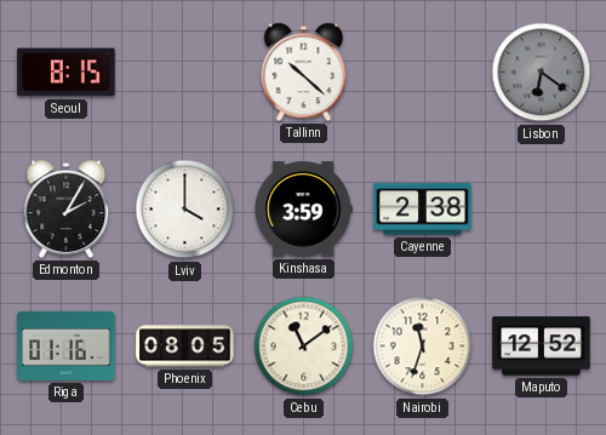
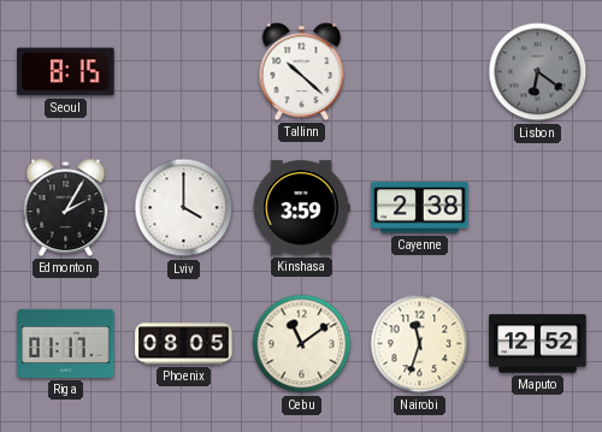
Riga: 01:16 -> 01:17 (66, 343)
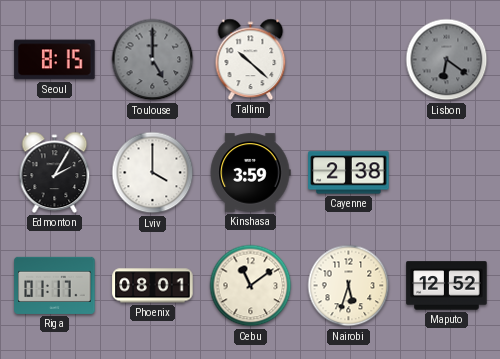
Toulouse: none -> 5:00 (153, 60)
Phoenix: 08:05 -> 08:01 (153, 286)
Nairobi: 11:33 -> 5:33 (349, 286)
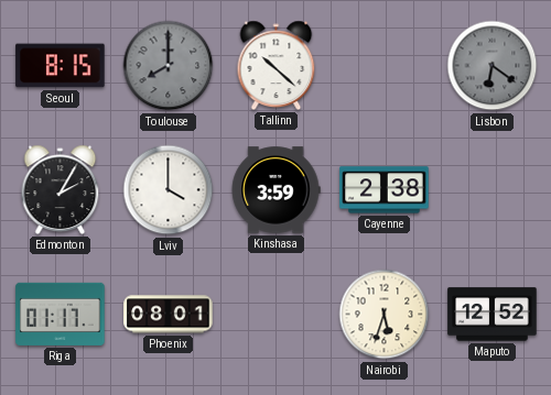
Toulouse: 5:00 -> 8:00 (169, 66)
Cebu: 11:09 -> none (251, 286)
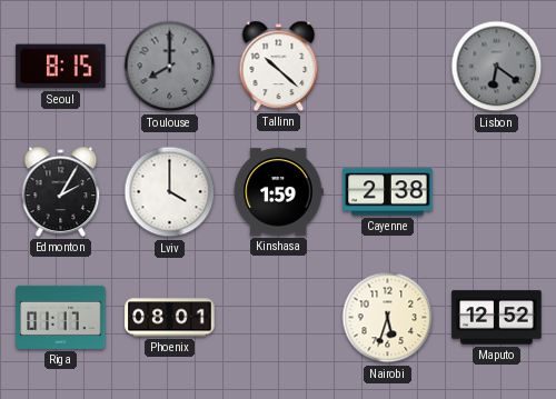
Kinshasa: 3:59 -> 1:59 (278, 192)
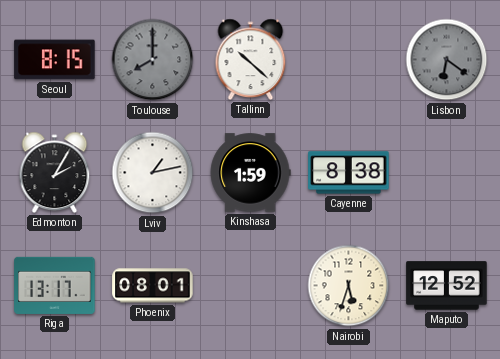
Lviv: 4:00 -> 1:13 (153, 173)
Cayenne: 2:38 -> 8:38 (349, 173)
Riga: 01:17 -> 13:17 (55, 285)
